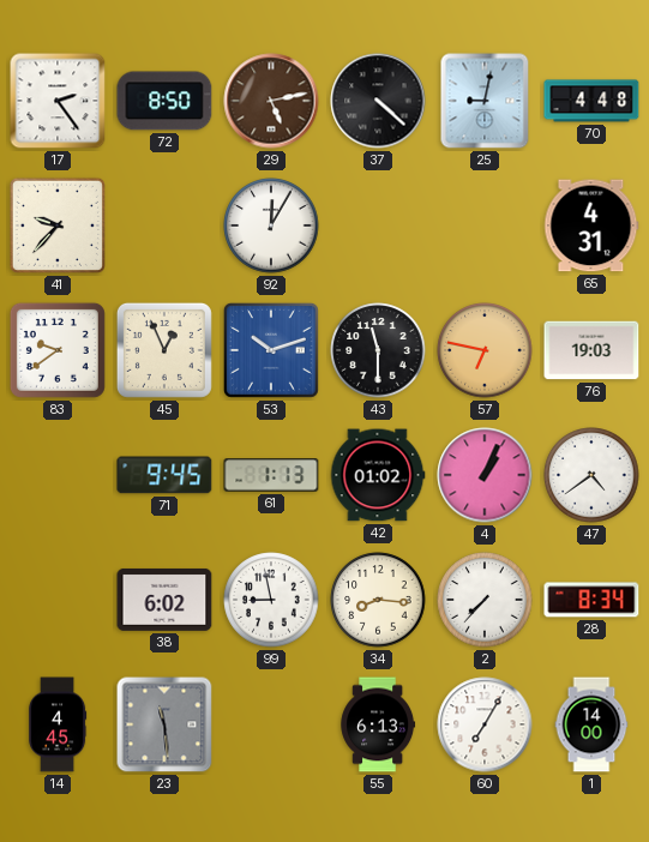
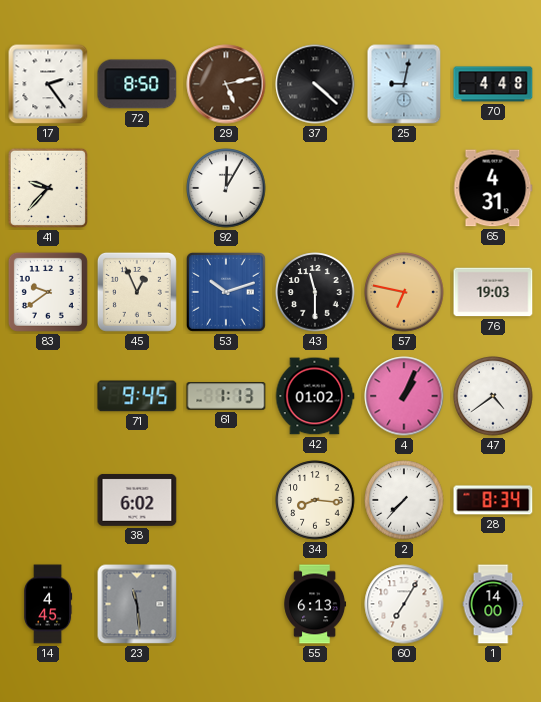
99: 8:58 -> none (271, 600)
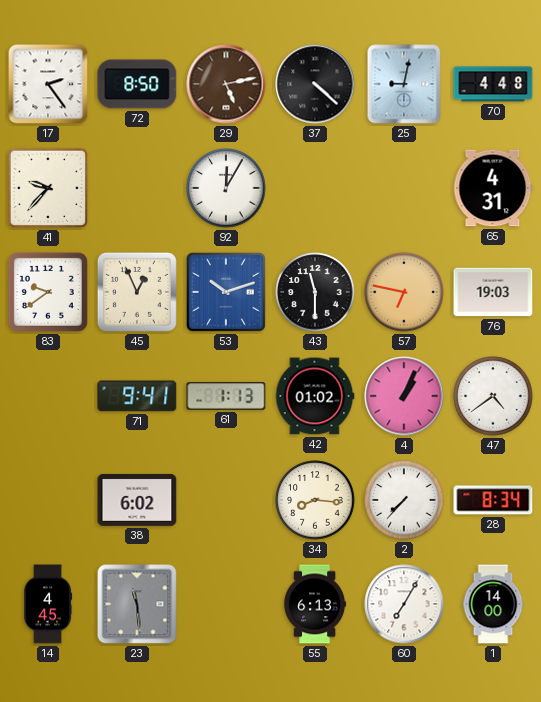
71: 9:45 -> 9:41 (137, 396)
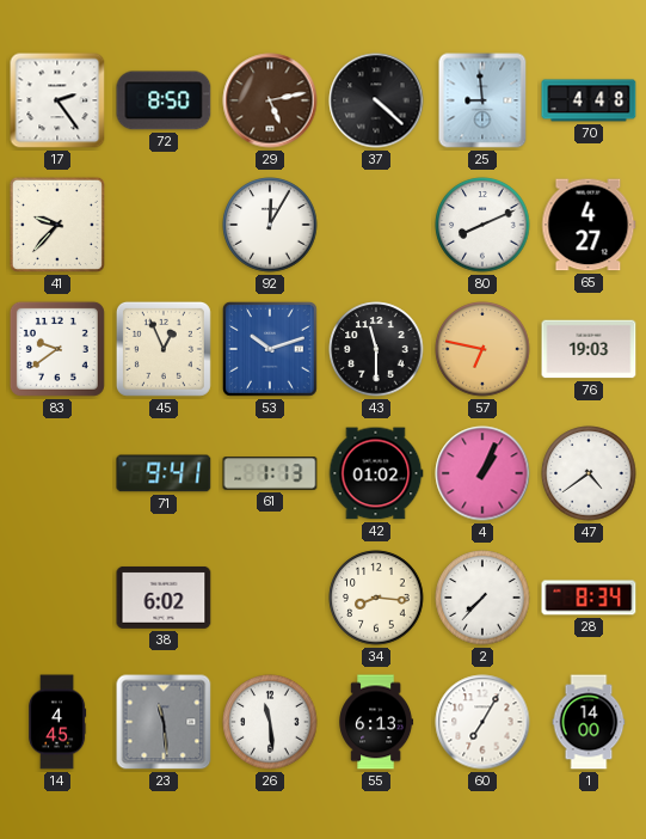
25: 9:02 -> 8:59 (482, 100)
80: none -> 8:11 (482, 225)
65: 4:31 -> 4:27 (589, 225)
26: none -> 11:29 (270, 722)
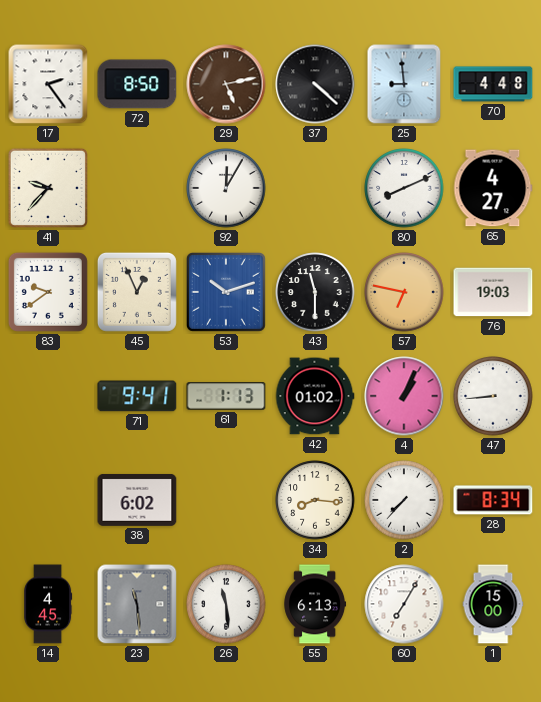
47: 4:39 -> 8:44 (493, 396)
1: 14:00 -> 15:00 (493, 604)
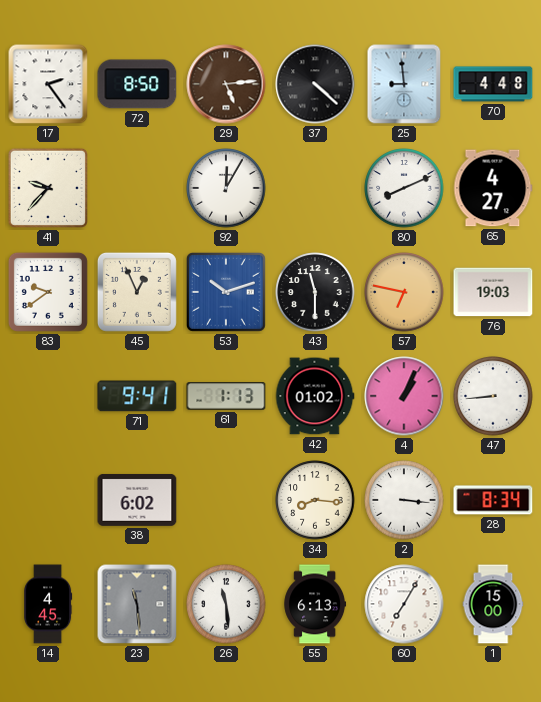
29: 5:13 -> 5:14 (226, 84)
2: 7:37 -> 3:16 (404, 500)
